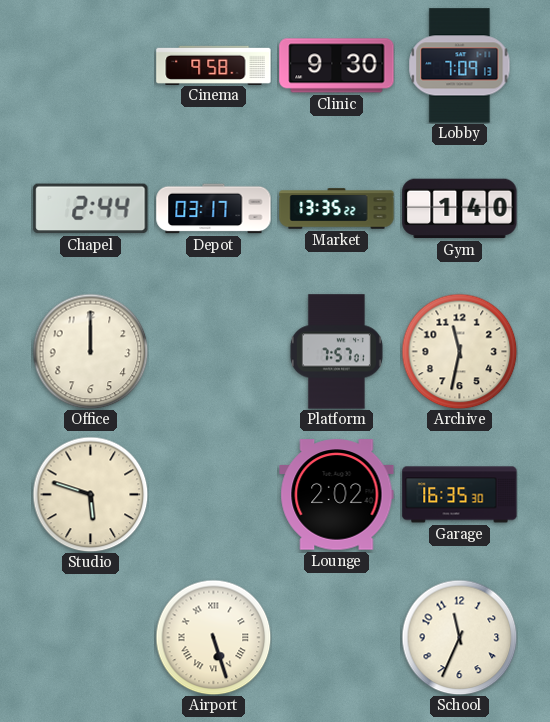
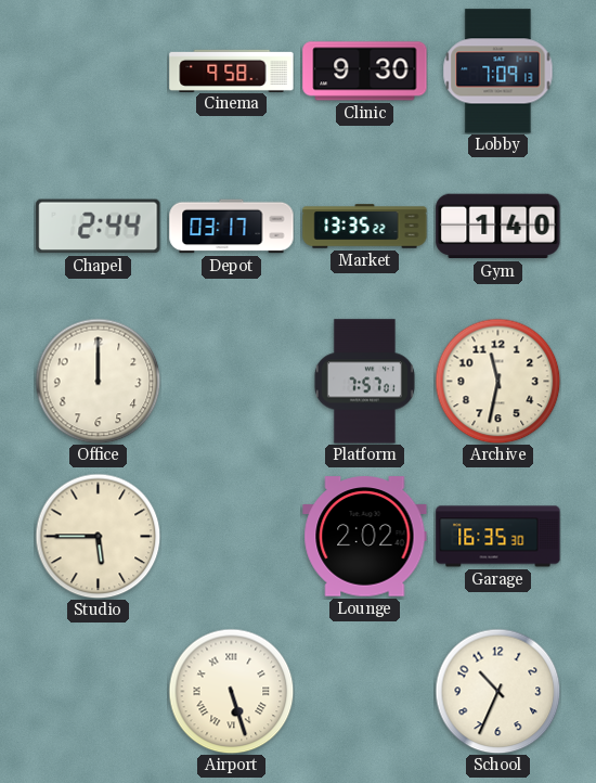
Studio: 5:48 -> 5:45 (98, 536)
School: 11:34 -> 10:34 (497, 691)
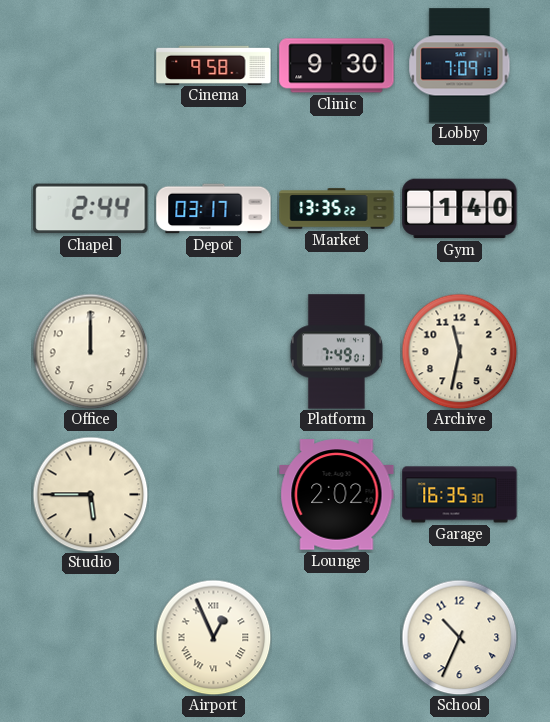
Platform: 7:57 -> 7:49 (336, 352)
Airport: 5:27 -> 12:56 (213, 637)
